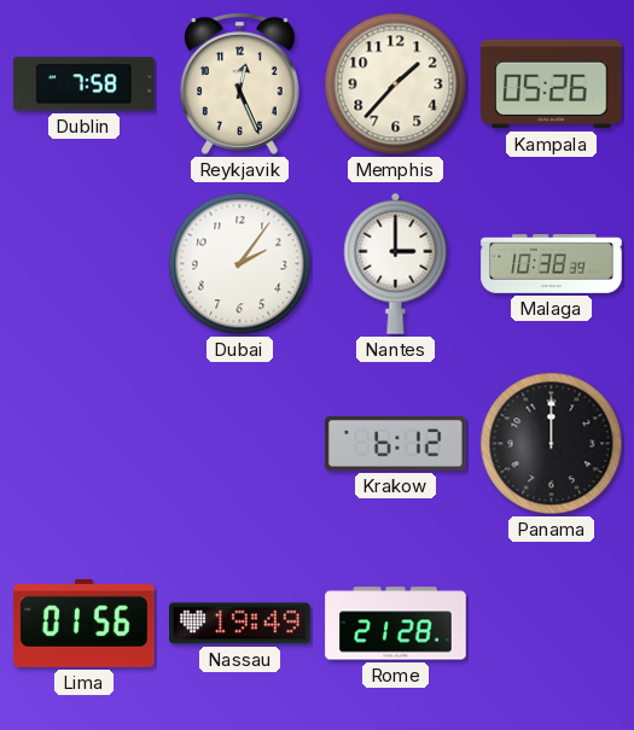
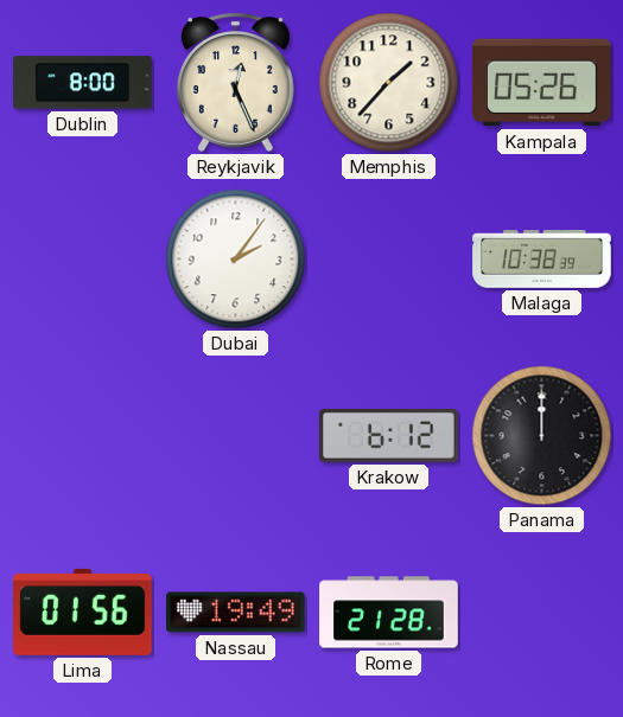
Dublin: 7:58 -> 8:00 (83, 83)
Nantes: 3:00 -> none (396, 263)
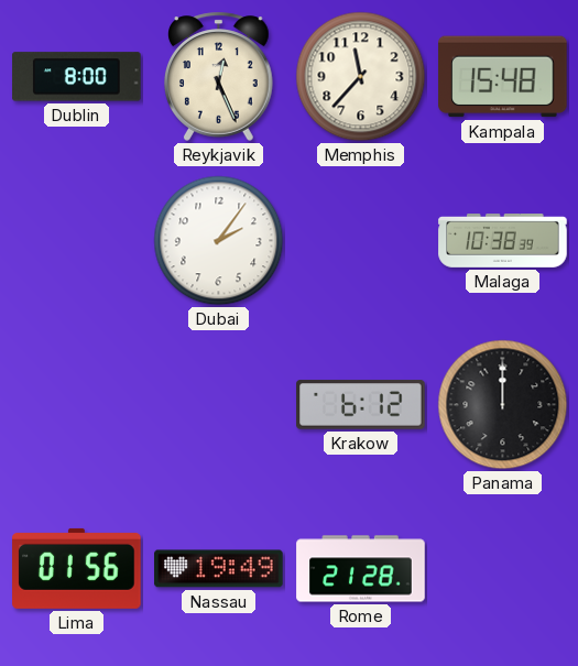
Memphis: 1:37 -> 11:37 (361, 77)
Kampala: 05:26 -> 15:48 (503, 77)
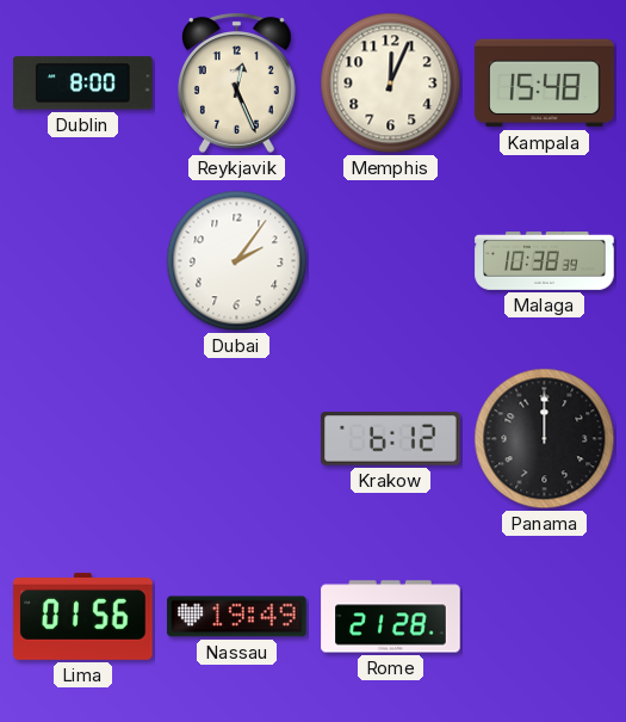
Memphis: 11:37 -> 12:04 (391, 84)
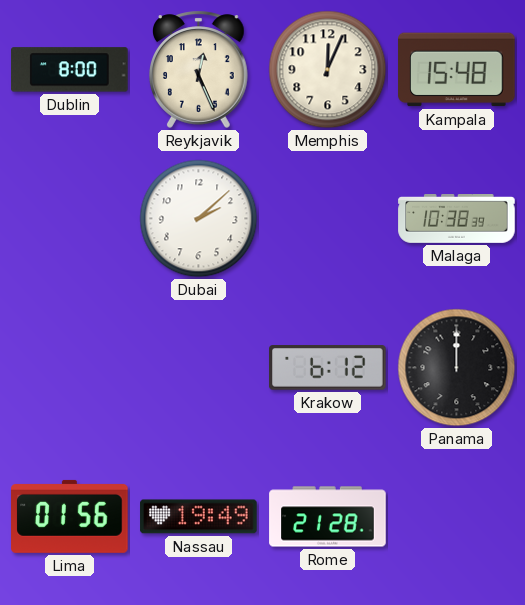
Dubai: 2:06 -> 2:08 (199, 219)
